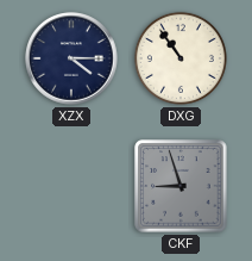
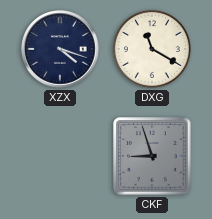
XZX: 4:15 -> 4:18 (60, 49)
DXG: 10:54 -> 11:20 (152, 49)
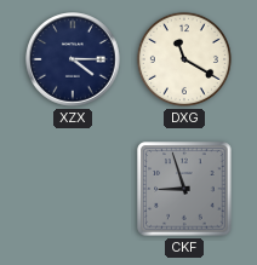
XZX: 4:18 -> 4:15 (73, 59)
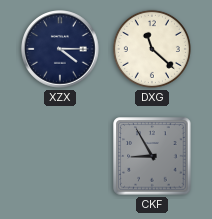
DXG: 11:20 -> 11:22 (152, 49)
CKF: 8:57 -> 8:55 (152, 156)
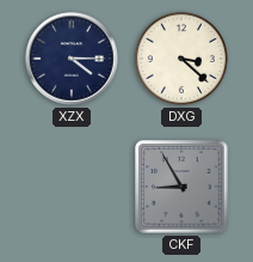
DXG: 11:22 -> 3:22 (181, 59)
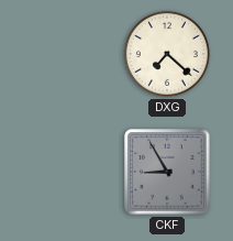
XZX: 4:15 -> none (72, 59)
DXG: 3:22 -> 7:22 (167, 54)
